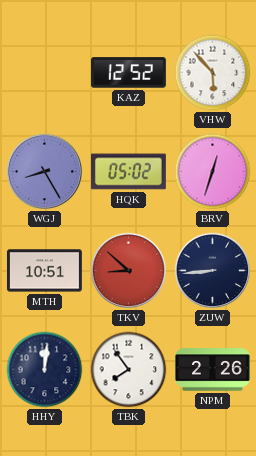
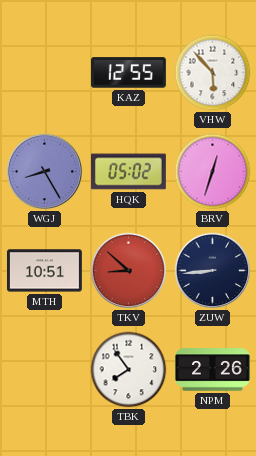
KAZ: 12:52 -> 12:55 (128, 73)
HHY: 12:01 -> none (45, 370)
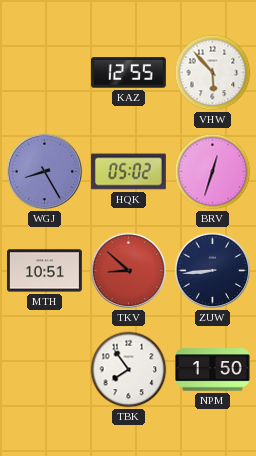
NPM: 2:26 -> 1:50 (213, 370)
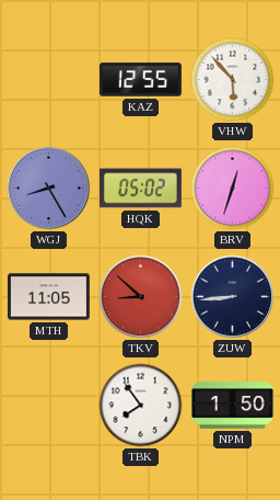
MTH: 10:51 -> 11:05 (48, 297)
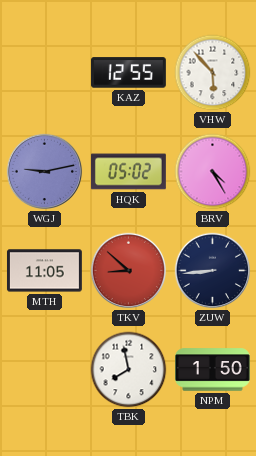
WGJ: 8:25 -> 9:13 (45, 172)
BRV: 12:33 -> 4:25 (213, 172)
TBK: 7:54 -> 7:58 (129, 370)
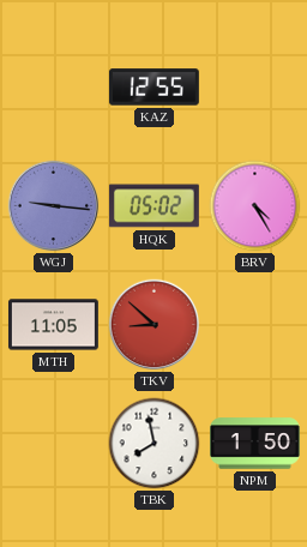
VHW: 5:53 -> none (213, 73)
WGJ: 9:13 -> 9:16 (54, 206)
ZUW: 8:44 -> none (213, 271)
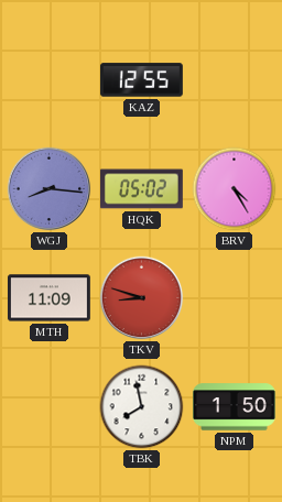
WGJ: 9:16 -> 8:16 (50, 189)
MTH: 11:05 -> 11:09 (48, 298)
TKV: 8:52 -> 8:48 (142, 298)
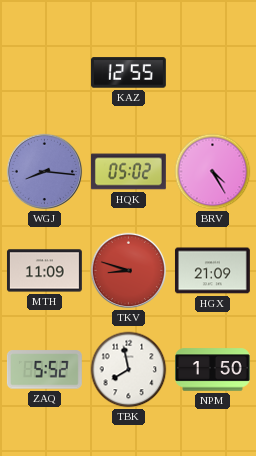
HGX: none -> 21:09 (212, 271)
ZAQ: none -> 5:52 (44, 370)
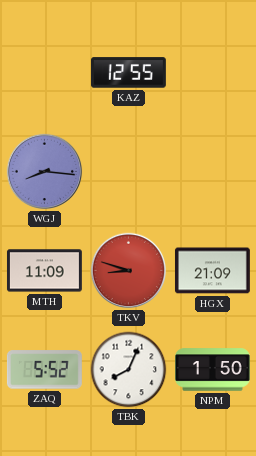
HQK: 05:02 -> none (128, 172)
BRV: 4:25 -> none (213, 172)
TBK: 7:58 -> 8:04 (129, 370)
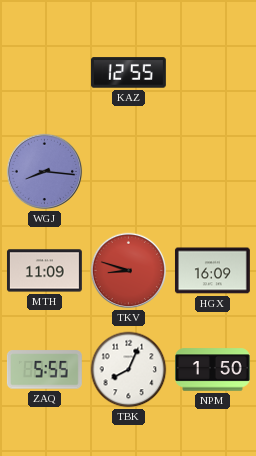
HGX: 21:09 -> 16:09 (212, 271)
ZAQ: 5:52 -> 5:55 (44, 370)
